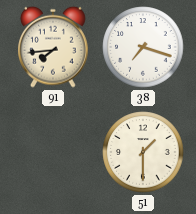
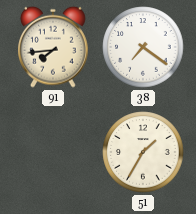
38: 7:18 -> 7:21 (143, 47)
51: 1:30 -> 1:35 (143, 152)
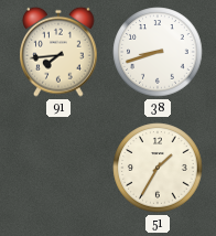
38: 7:21 -> 8:42 (158, 52)
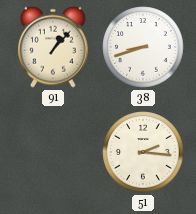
91: 7:44 -> 1:07 (53, 47)
51: 1:35 -> 2:16 (143, 152)
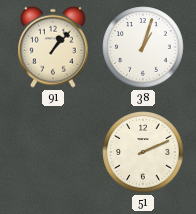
38: 8:42 -> 1:03 (143, 47)
51: 2:16 -> 2:11 (143, 152)
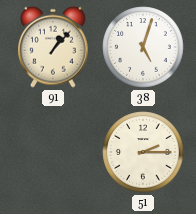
38: 1:03 -> 5:03 (143, 47)
51: 2:11 -> 2:15 (143, 152)
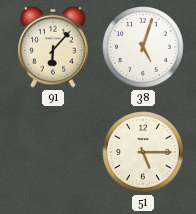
91: 1:07 -> 6:07 (53, 47)
51: 2:15 -> 5:15 (143, 152)
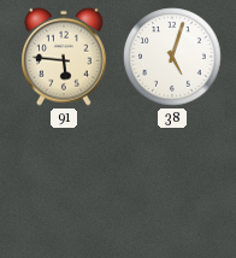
91: 6:07 -> 5:46 (64, 57)
51: 5:15 -> none (143, 152)
